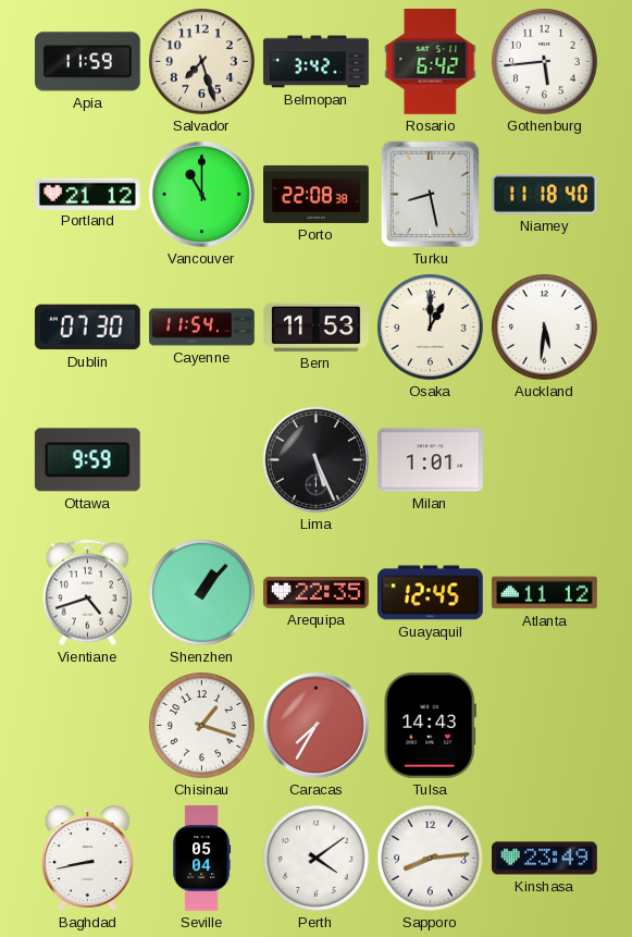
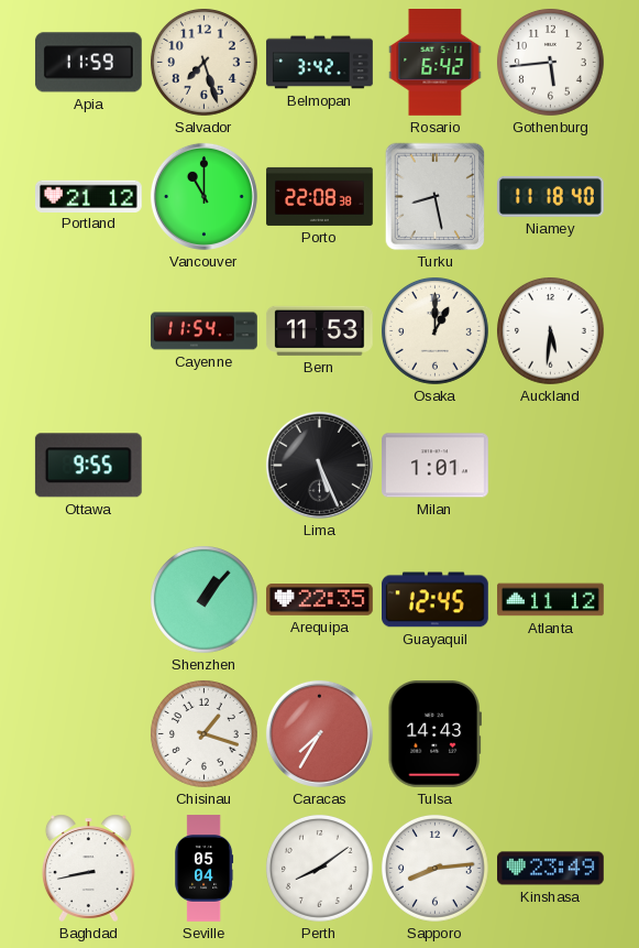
Dublin: 07:30 -> none (87, 328)
Ottawa: 9:59 -> 9:55 (88, 466)
Vientiane: 4:42 -> none (87, 593)
Perth: 4:09 -> 8:09 (319, 868)
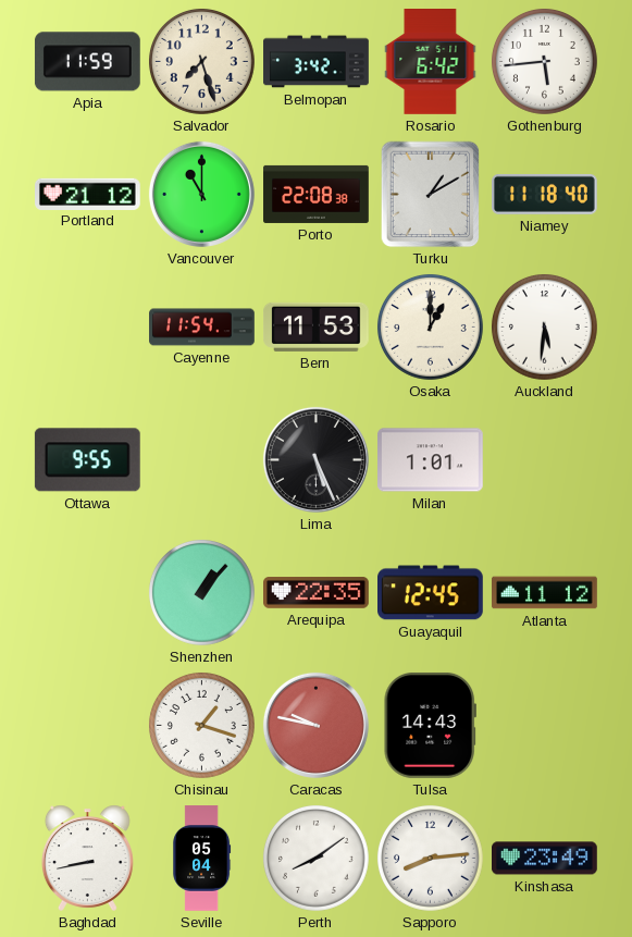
Turku: 8:28 -> 1:10 (431, 195)
Caracas: 7:35 -> 9:47 (315, 725)
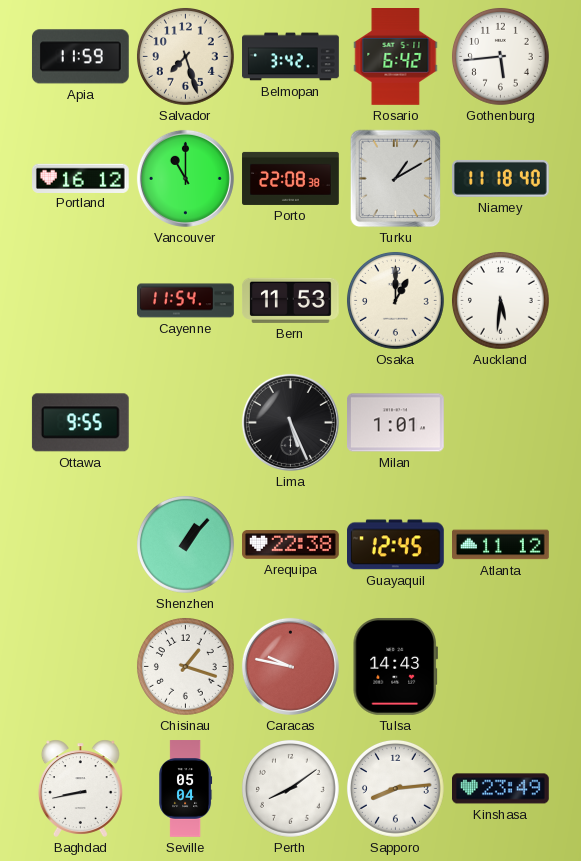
Portland: 21:12 -> 16:12 (81, 178)
Arequipa: 22:35 -> 22:38 (291, 545)
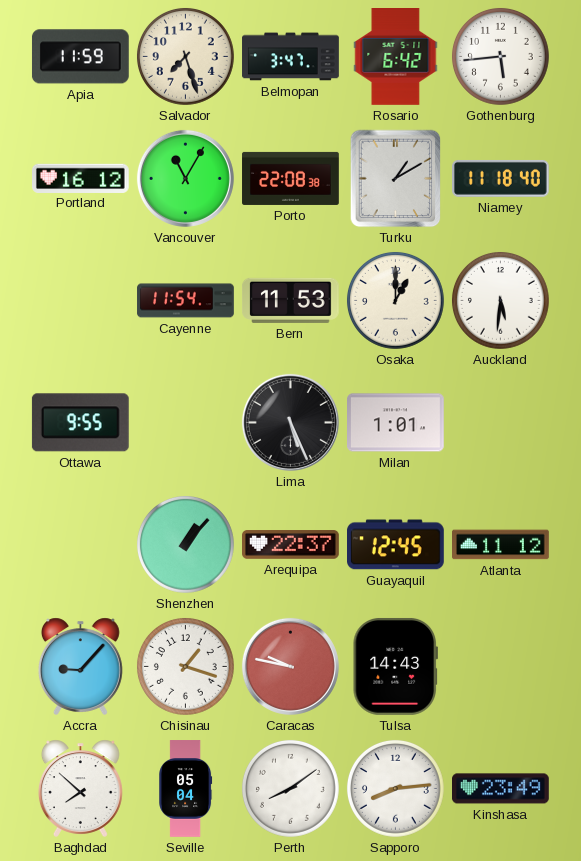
Belmopan: 3:42 -> 3:47 (291, 57)
Vancouver: 11:00 -> 11:05 (185, 178)
Arequipa: 22:38 -> 22:37 (291, 545)
Accra: none -> 9:07 (80, 666)
Baghdad: 8:43 -> 7:52 (80, 788)
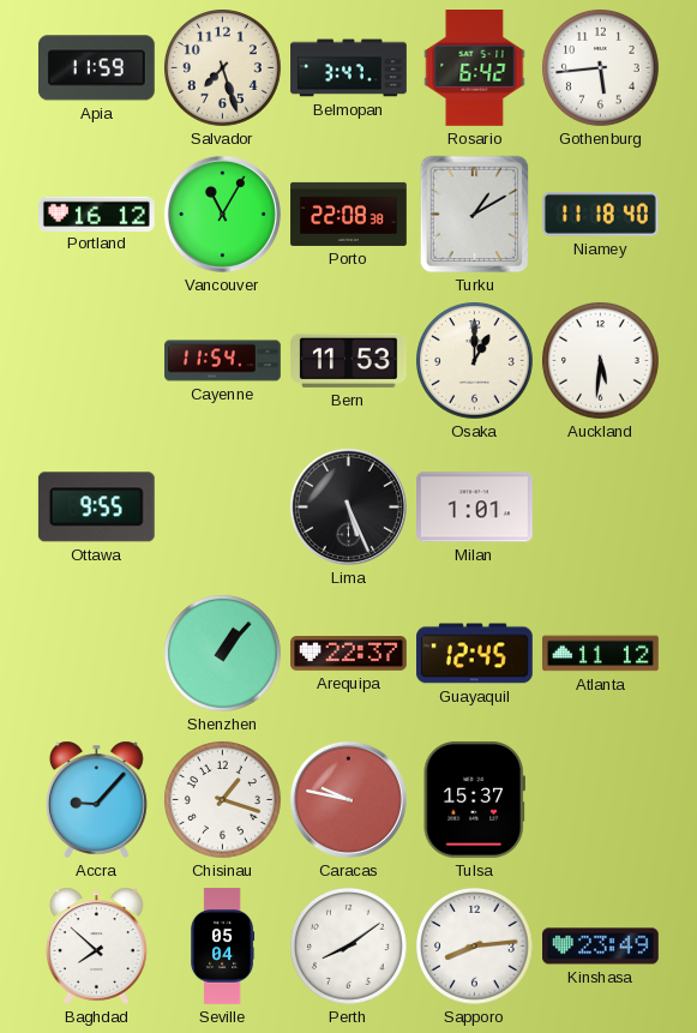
Tulsa: 14:43 -> 15:37 (474, 799)
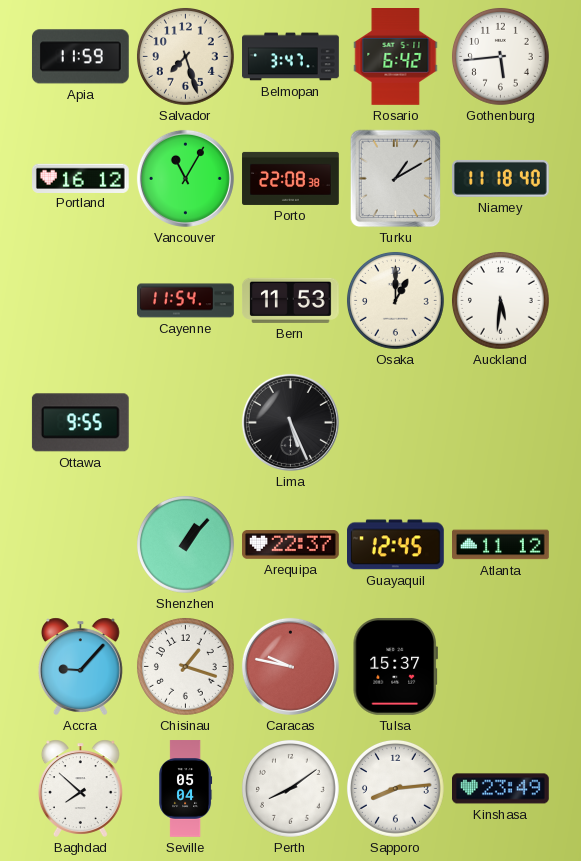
Milan: 1:01 -> none (475, 508)
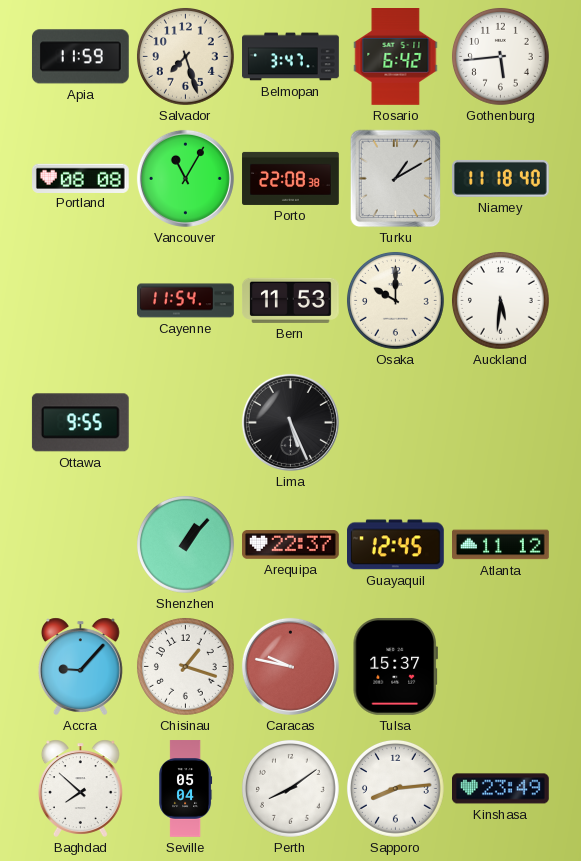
Portland: 16:12 -> 08:08 (81, 178)
Osaka: 1:00 -> 10:00 (395, 300)
